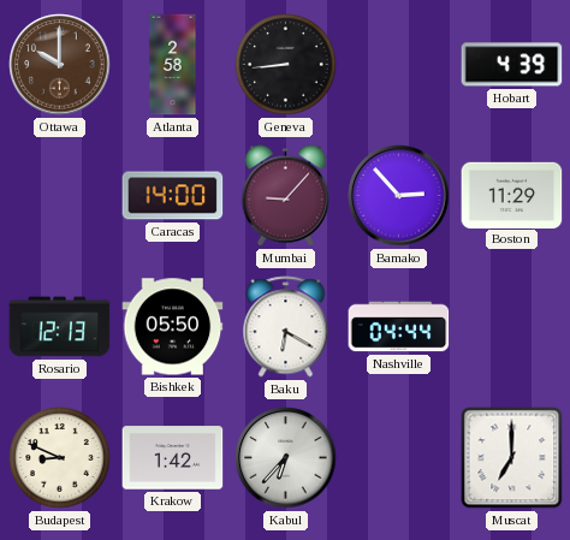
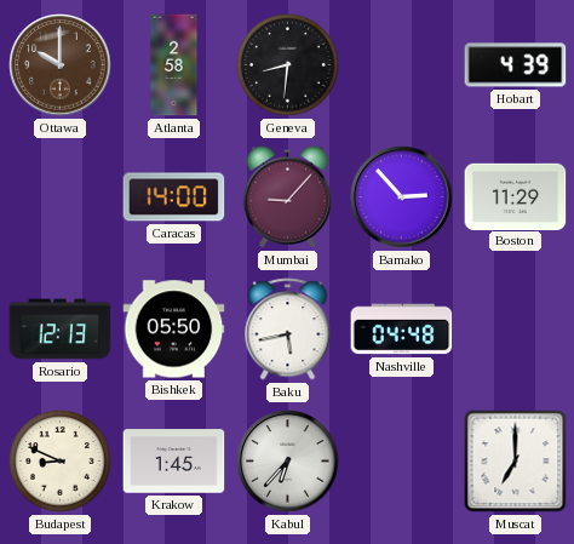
Geneva: 8:44 -> 8:31 (288, 65)
Baku: 6:20 -> 5:43 (288, 330)
Nashville: 04:44 -> 04:48 (402, 330)
Krakow: 1:42 -> 1:45 (174, 462)
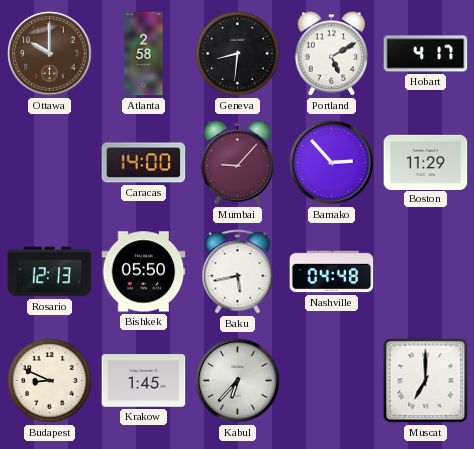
Portland: none -> 5:10 (331, 54)
Hobart: 4:39 -> 4:17 (426, 54)
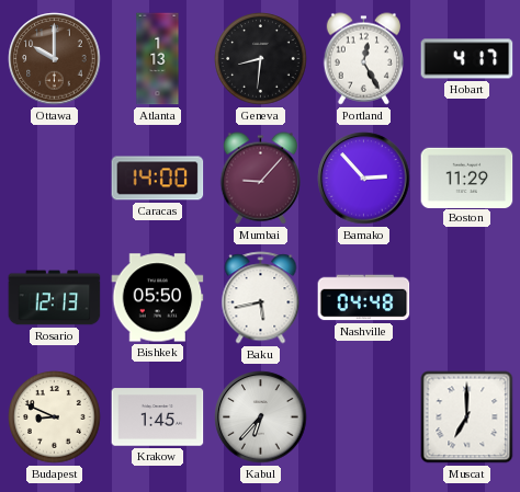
Atlanta: 2:58 -> 1:13 (158, 59)
Portland: 5:10 -> 12:25 (363, 59)
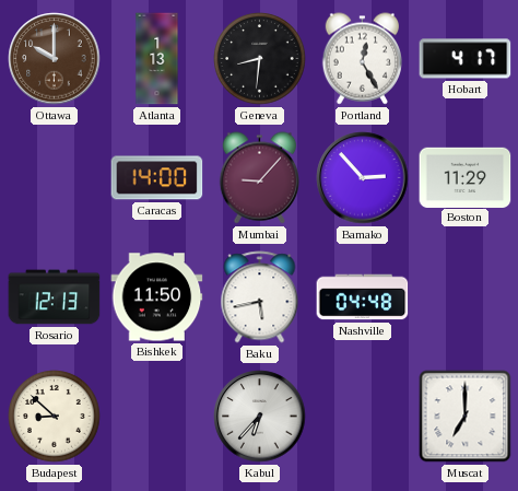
Bishkek: 05:50 -> 11:50 (157, 297)
Budapest: 8:49 -> 8:52 (55, 417)
Krakow: 1:45 -> none (158, 417)
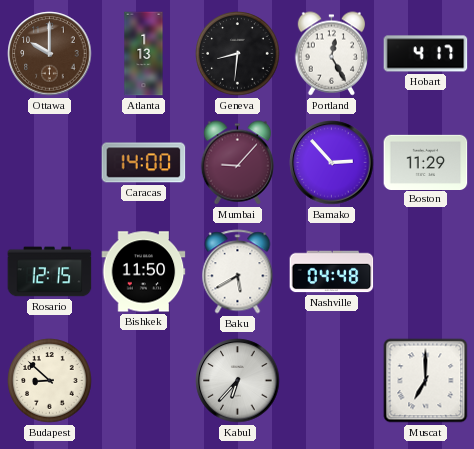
Rosario: 12:13 -> 12:15 (50, 272)
Baku: 5:43 -> 5:40 (238, 272)
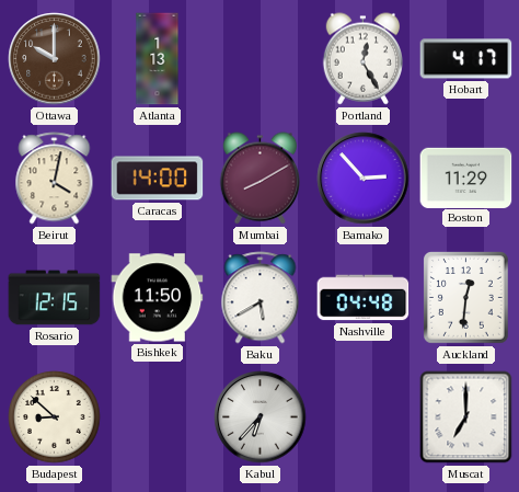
Geneva: 8:31 -> none (238, 54)
Beirut: none -> 4:02 (55, 179)
Mumbai: 9:07 -> 8:10 (259, 179)
Auckland: none -> 12:31 (466, 298)
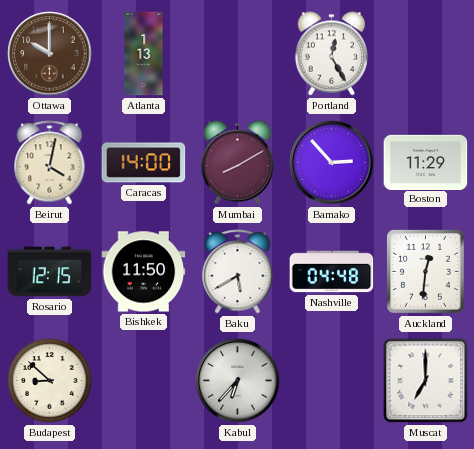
Hobart: 4:17 -> none (466, 59)
